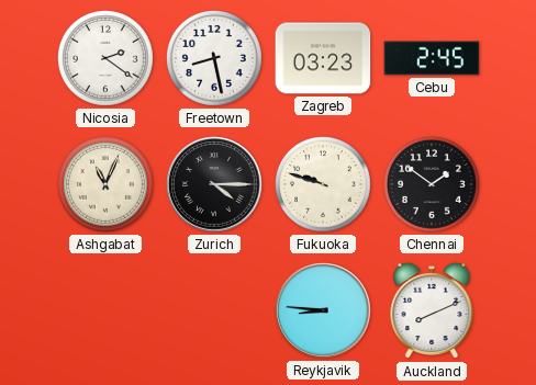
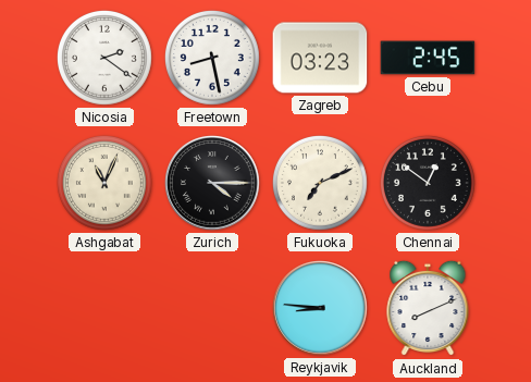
Fukuoka: 9:48 -> 7:11 (320, 183)
Chennai: 1:51 -> 12:51 (428, 183)
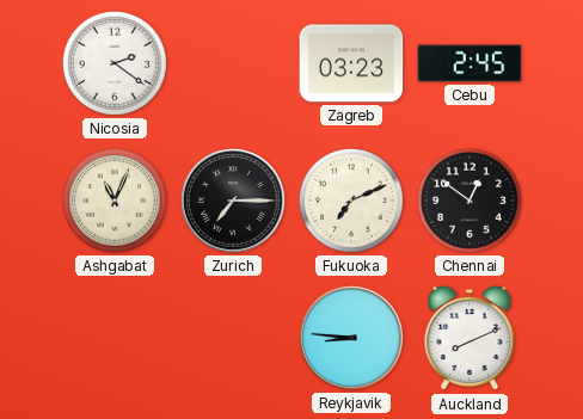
Freetown: 8:28 -> none (212, 58)
Zurich: 4:15 -> 7:15 (234, 202)
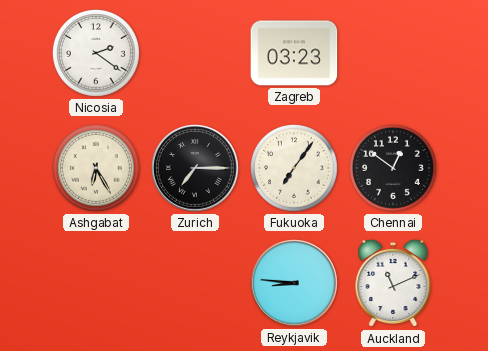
Cebu: 2:45 -> none (470, 63)
Ashgabat: 11:04 -> 6:25 (96, 168)
Fukuoka: 7:11 -> 7:06 (294, 168)
Auckland: 8:11 -> 11:11 (393, 283)
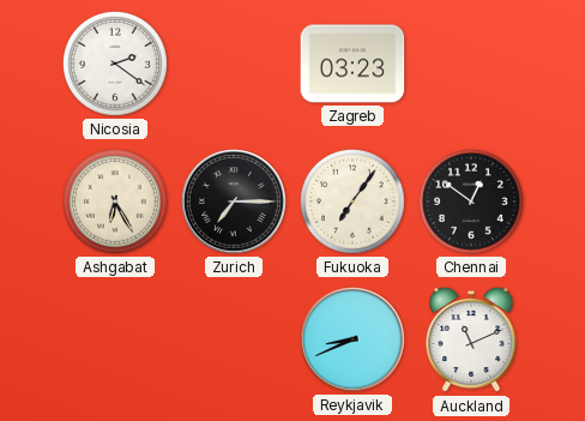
Reykjavik: 8:46 -> 8:41 (354, 341)
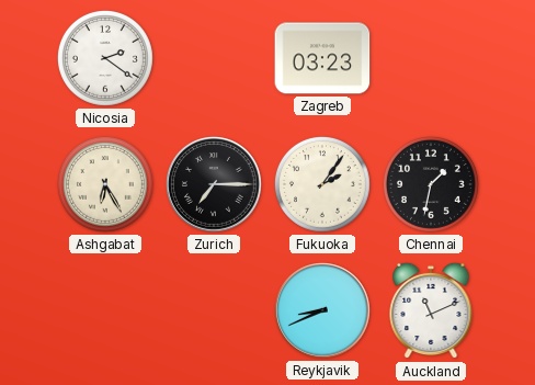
Fukuoka: 7:06 -> 2:06 (322, 184)
Chennai: 12:51 -> 1:32 (431, 184)
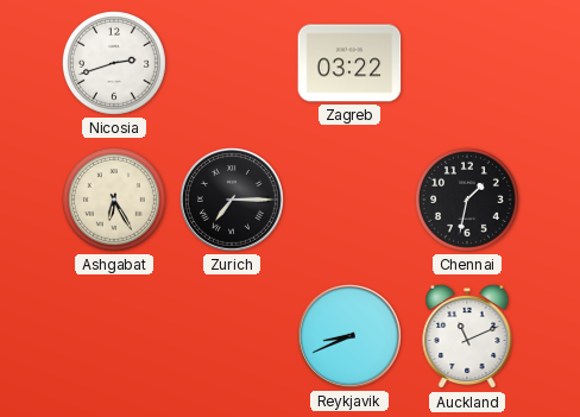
Nicosia: 2:21 -> 2:42 (114, 63)
Zagreb: 03:23 -> 03:22 (349, 63)
Fukuoka: 2:06 -> none (322, 184)
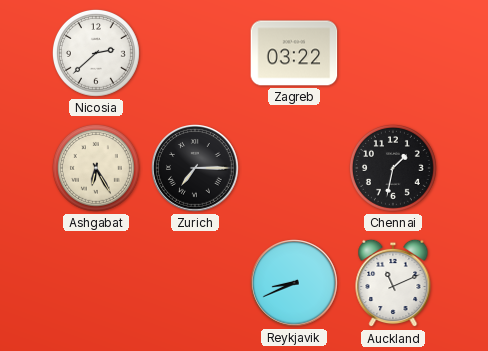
Nicosia: 2:42 -> 2:38 (96, 53)
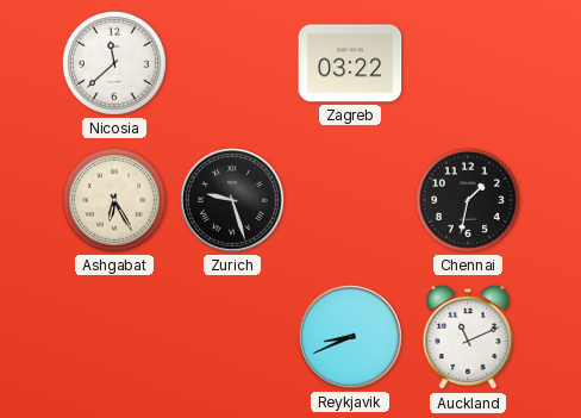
Nicosia: 2:38 -> 11:38 (114, 63)
Zurich: 7:15 -> 9:27 (233, 201)
